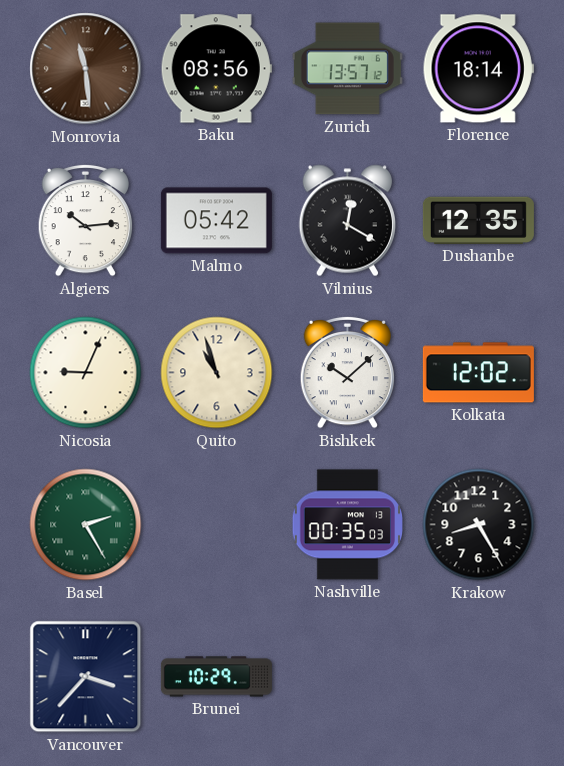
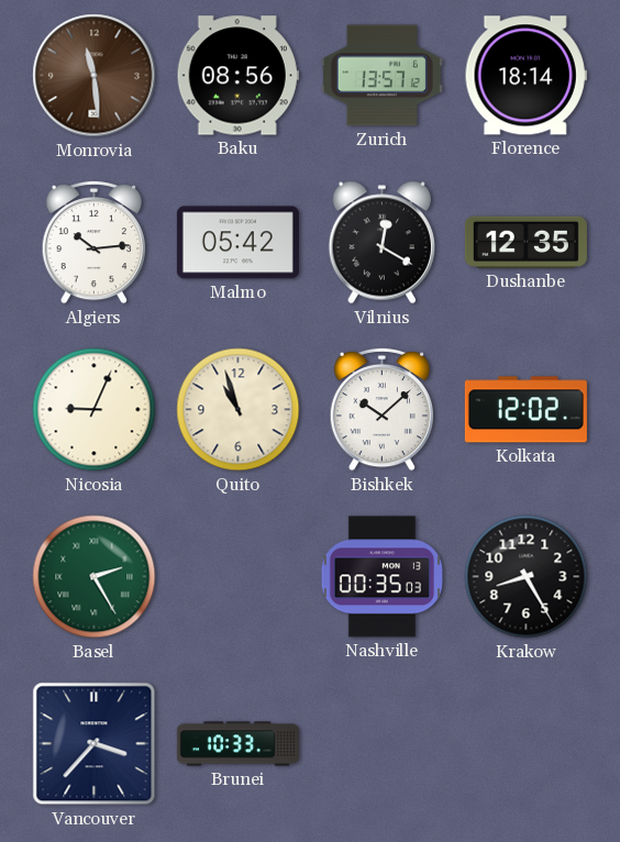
Brunei: 10:29 -> 10:33 (237, 744)
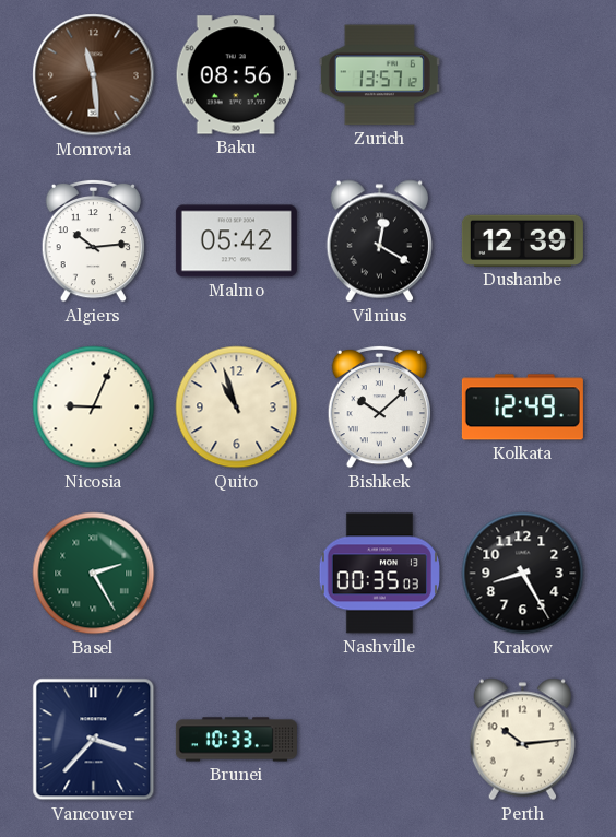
Florence: 18:14 -> none (525, 76)
Dushanbe: 12:35 -> 12:39 (522, 240)
Kolkata: 12:02 -> 12:49 (522, 408)
Perth: none -> 10:14 (522, 740)
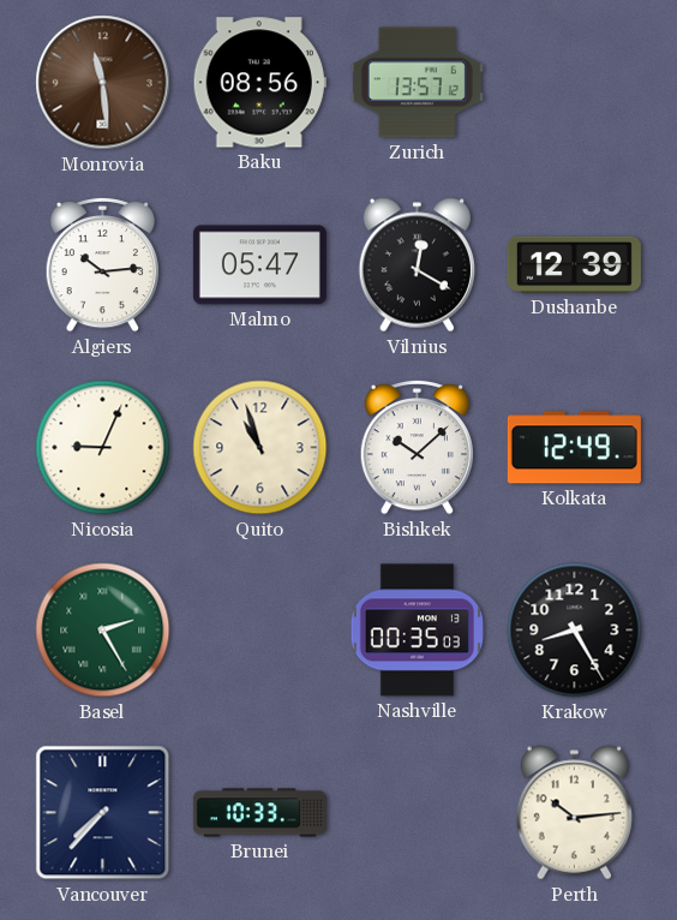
Malmo: 05:42 -> 05:47 (259, 265)
Vancouver: 3:37 -> 7:37 (103, 813)
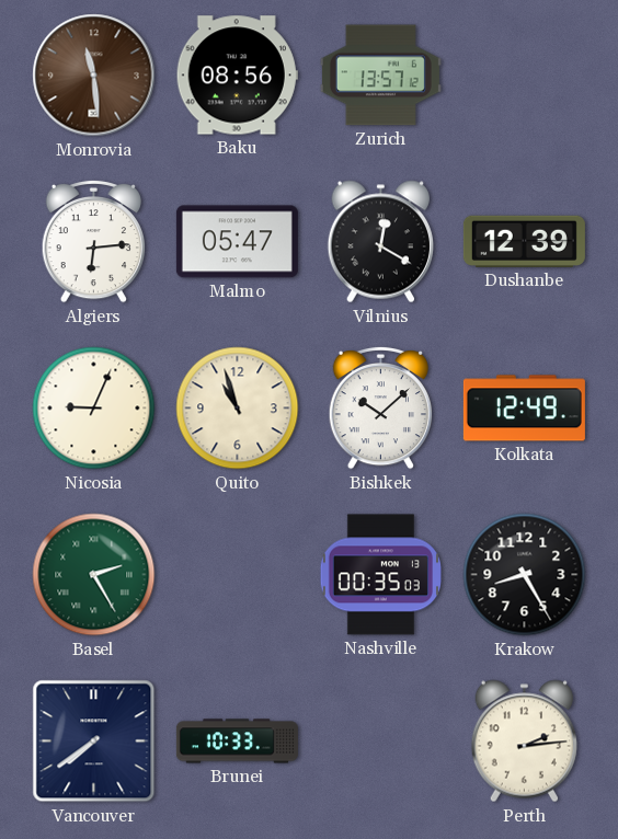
Algiers: 10:14 -> 6:14 (93, 241)
Vancouver: 7:37 -> 7:39 (94, 742)
Perth: 10:14 -> 2:14 (524, 742)
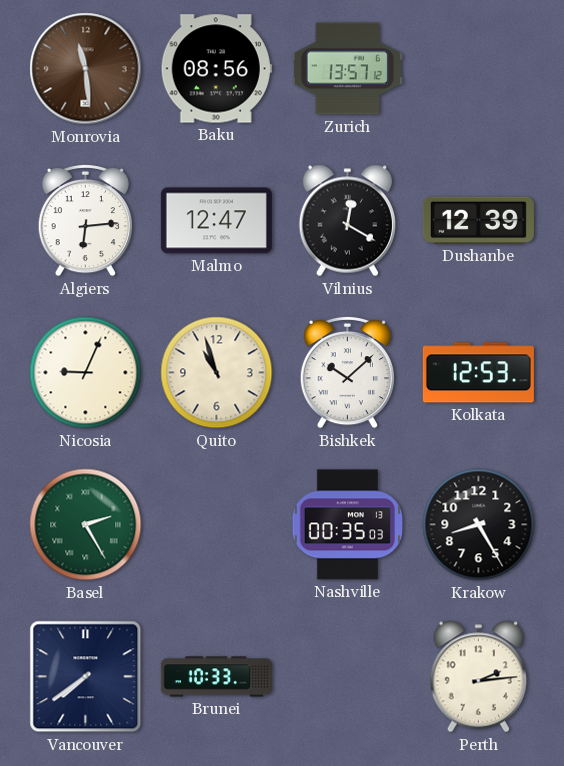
Malmo: 05:47 -> 12:47 (216, 221)
Kolkata: 12:49 -> 12:53 (478, 373)
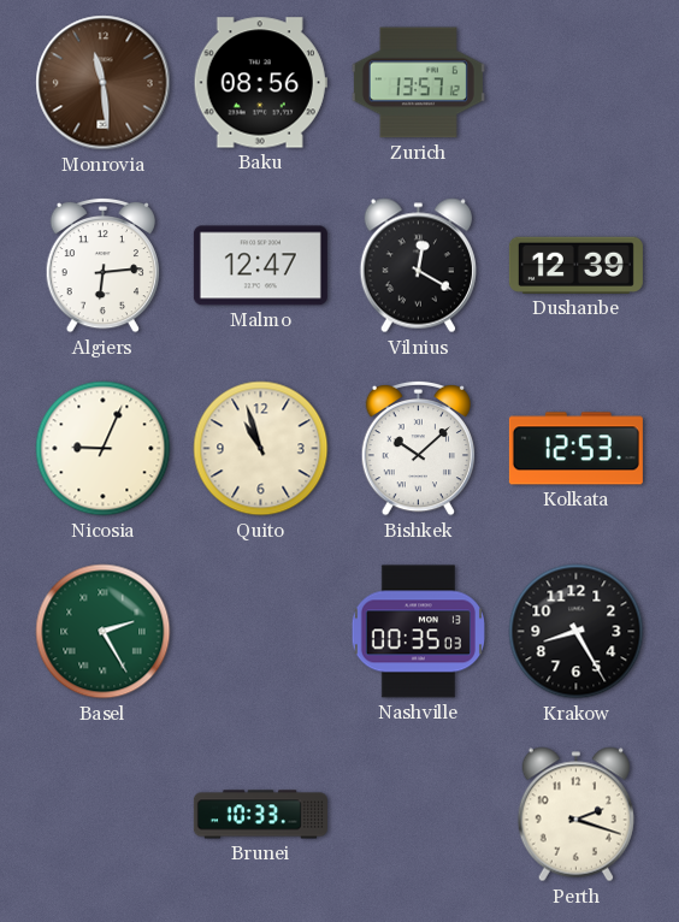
Vancouver: 7:39 -> none (86, 677)
Perth: 2:14 -> 2:18 (575, 815)
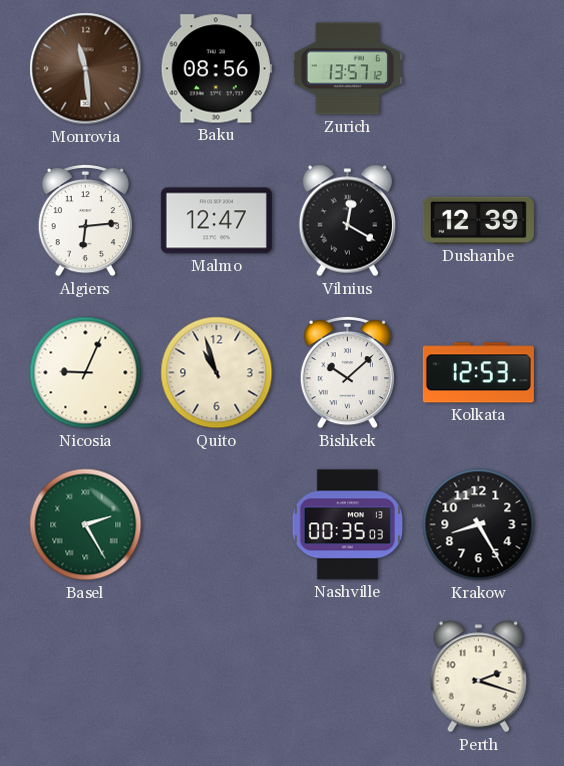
Brunei: 10:33 -> none (260, 815)
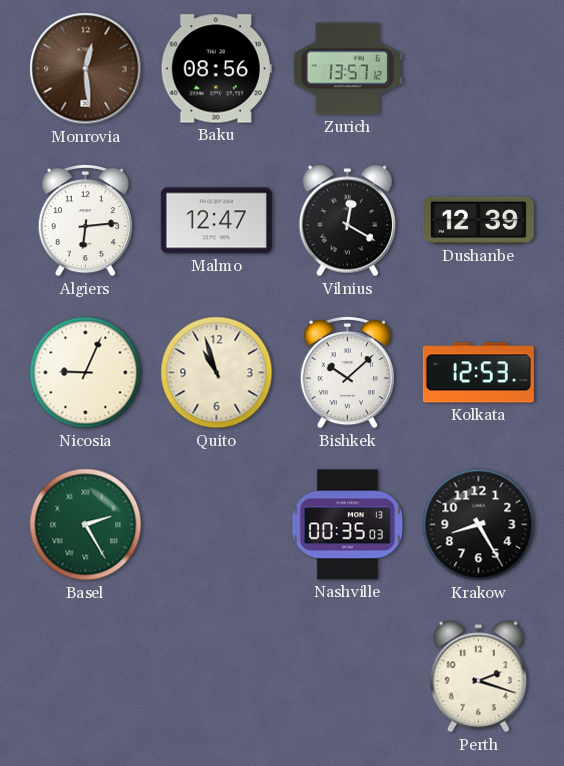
Monrovia: 11:29 -> 12:29 (86, 69)
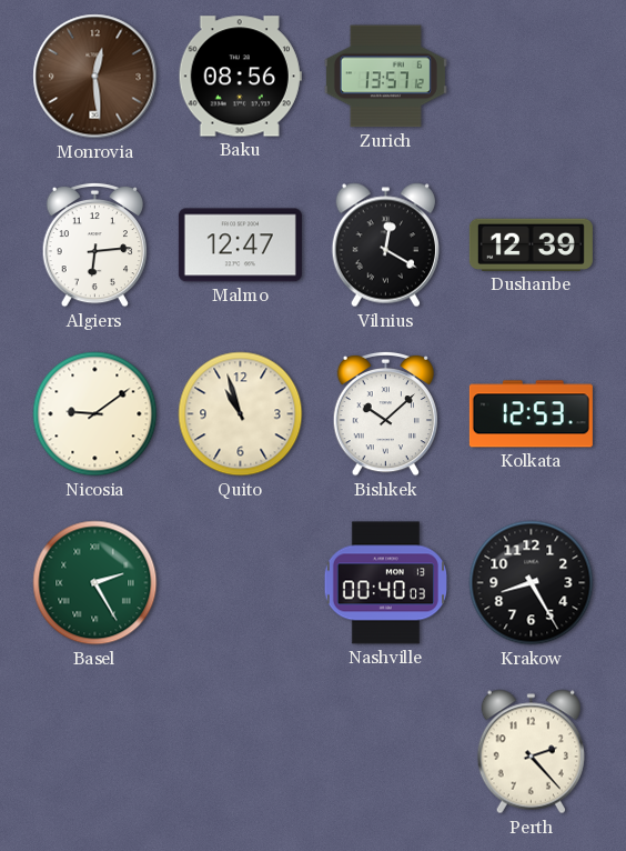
Nicosia: 9:04 -> 9:09 (95, 414)
Nashville: 00:35 -> 00:40 (385, 583)
Perth: 2:18 -> 2:23 (531, 752)
